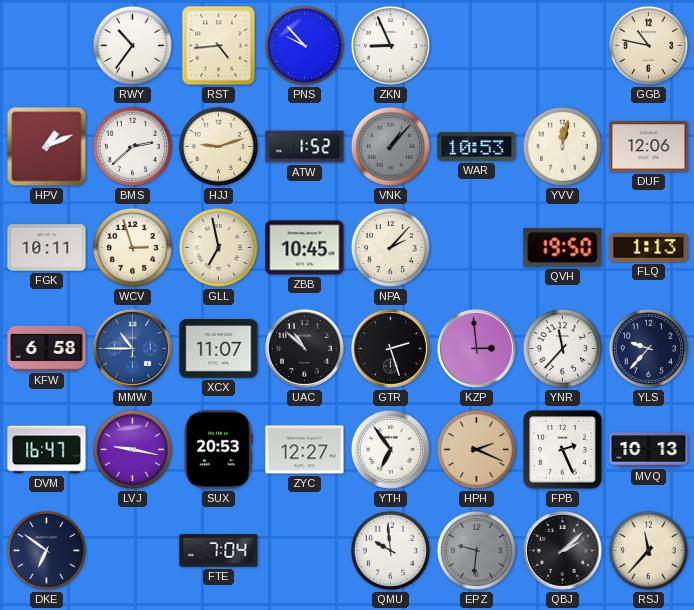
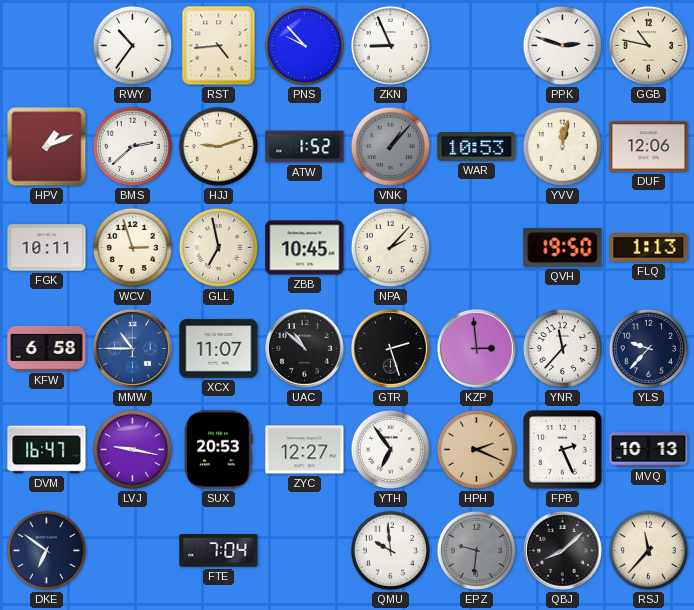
PPK: none -> 2:48 (562, 45)
QBJ: 2:08 -> 8:08 (563, 551)
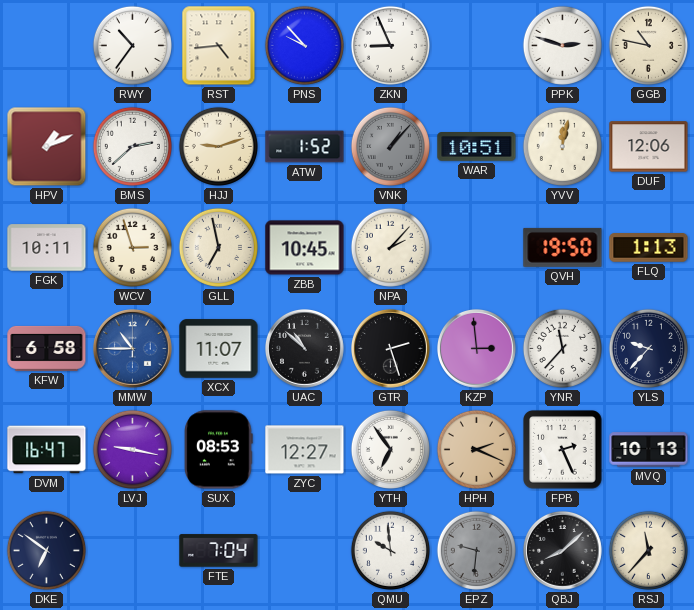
WAR: 10:53 -> 10:51 (477, 147)
SUX: 20:53 -> 08:53 (219, 450)
